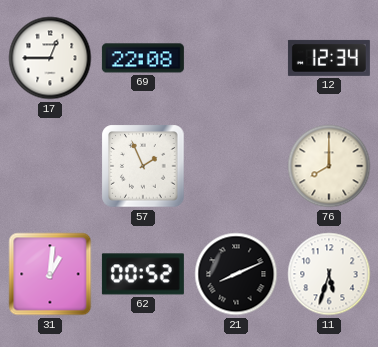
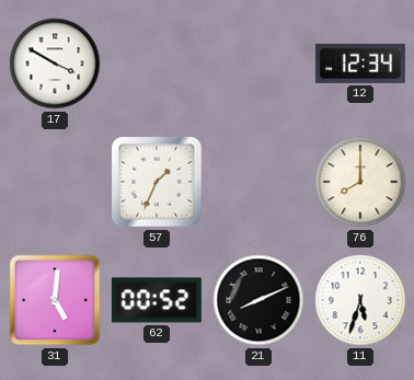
17: 12:45 -> 3:50 (55, 64)
69: 22:08 -> none (143, 58)
57: 1:56 -> 1:34 (157, 182)
31: 1:01 -> 5:01 (55, 300)
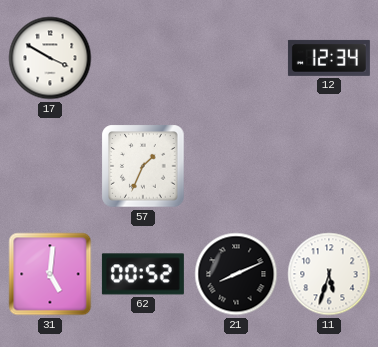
76: 8:00 -> none (360, 182)
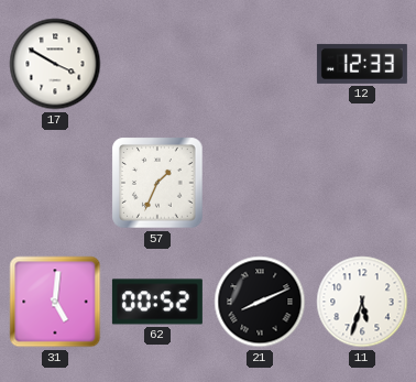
12: 12:34 -> 12:33 (362, 64)
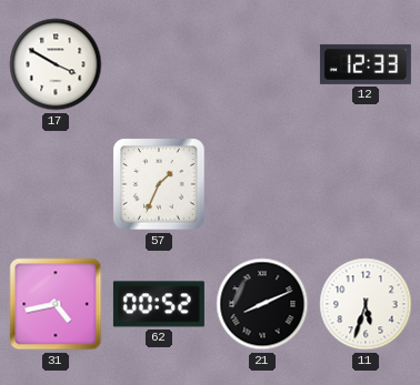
31: 5:01 -> 4:43 (56, 304)
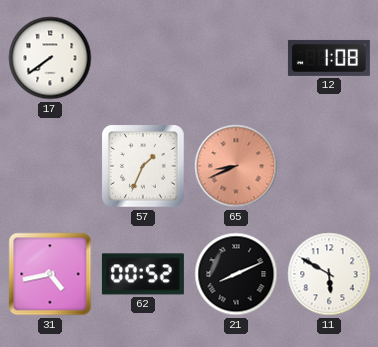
17: 3:50 -> 7:39 (50, 58)
12: 12:33 -> 1:08 (329, 58)
65: none -> 8:41 (236, 166)
11: 5:33 -> 5:50 (329, 274)
